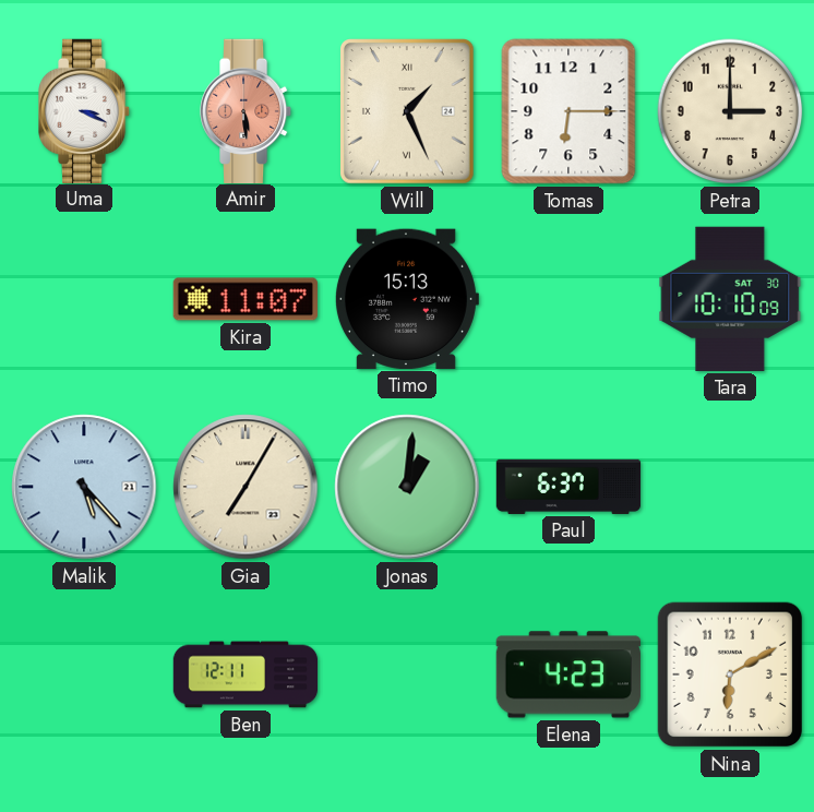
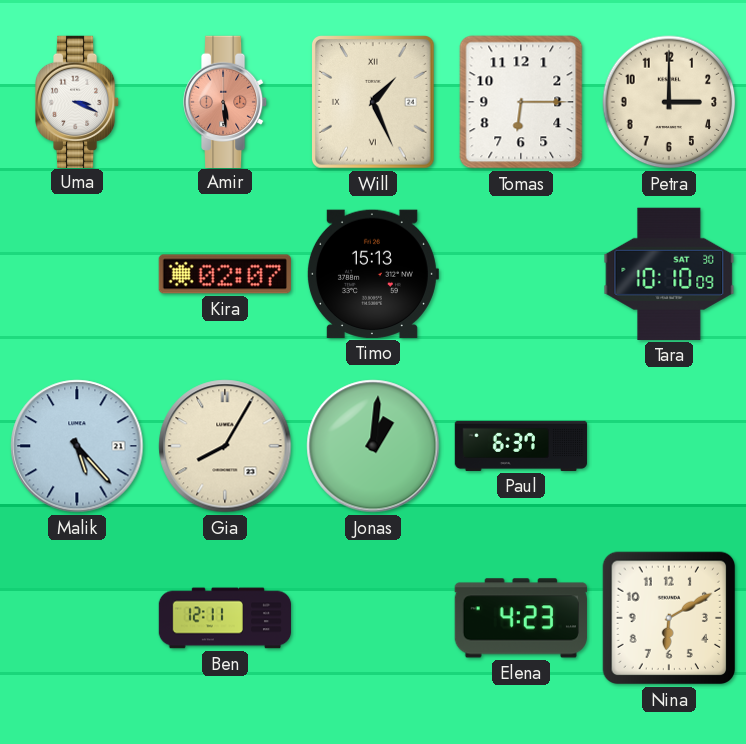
Kira: 11:07 -> 02:07 (225, 274)
Gia: 7:05 -> 8:05 (225, 446)
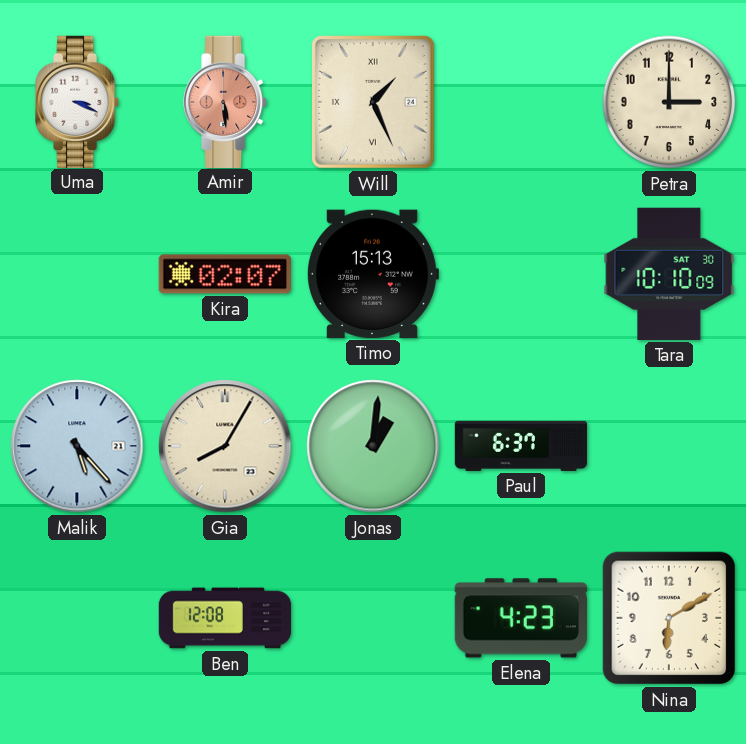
Tomas: 6:15 -> none (521, 102)
Ben: 12:11 -> 12:08 (225, 618)
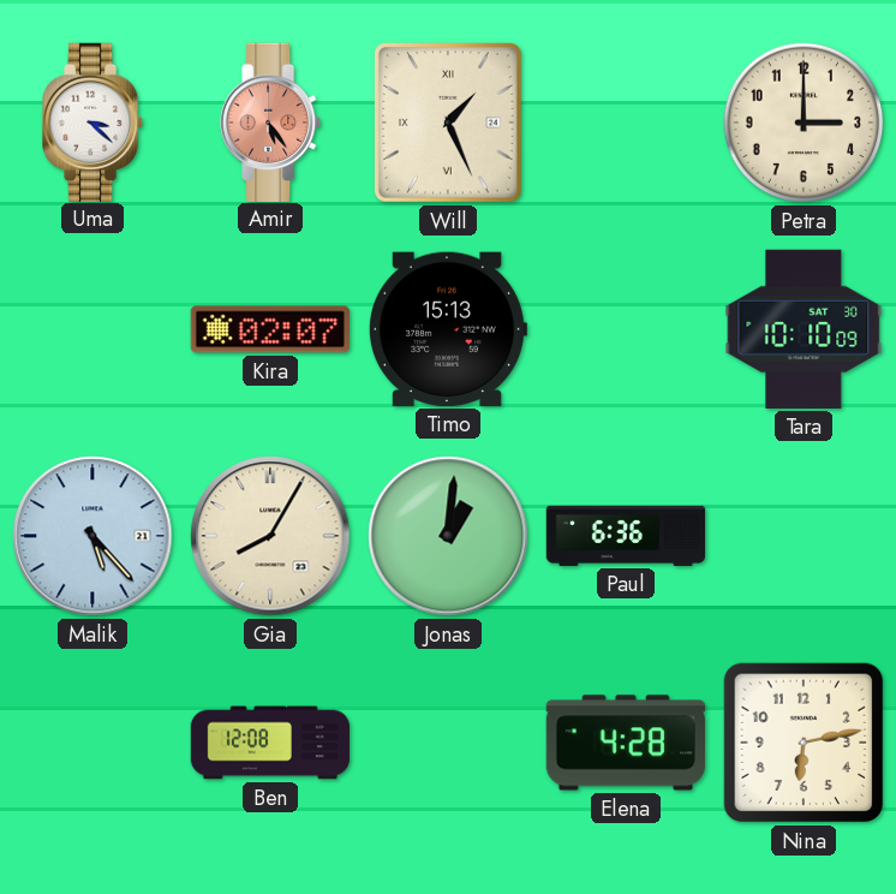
Uma: 3:19 -> 3:22 (94, 121)
Amir: 5:29 -> 5:24 (271, 121)
Paul: 6:37 -> 6:36 (626, 536)
Elena: 4:23 -> 4:28 (626, 743)
Nina: 6:10 -> 6:13 (804, 743)
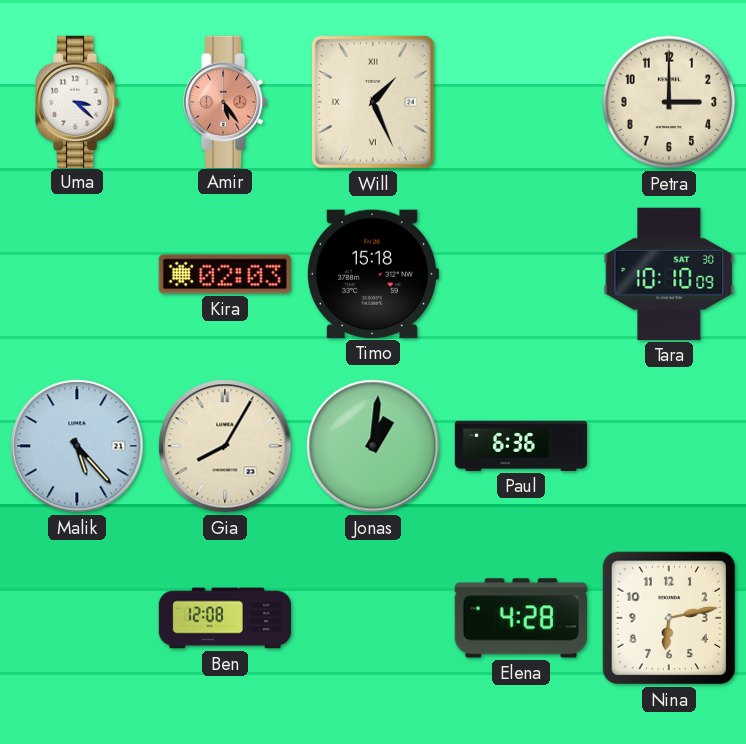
Kira: 02:07 -> 02:03 (225, 274)
Timo: 15:13 -> 15:18 (372, 274)
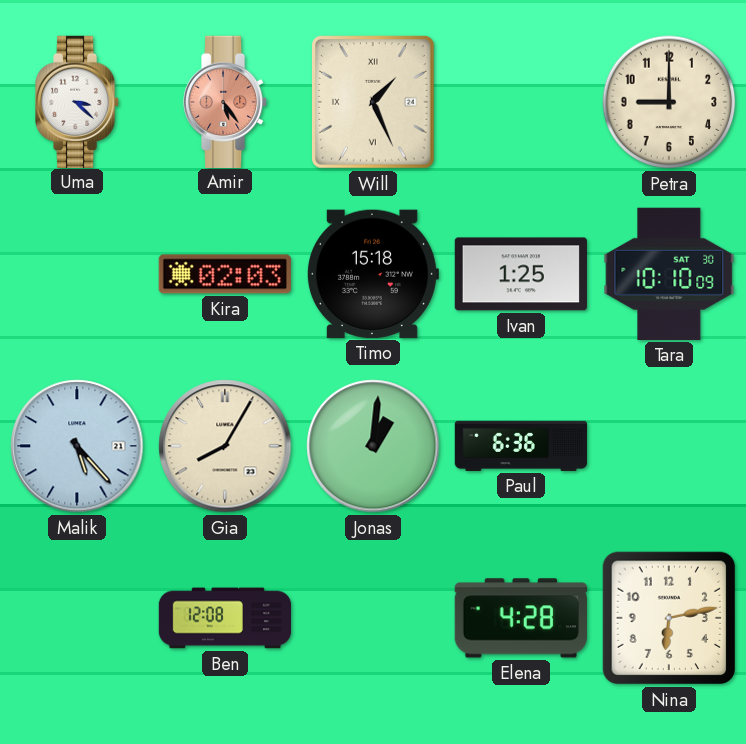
Petra: 3:00 -> 9:00 (669, 102)
Ivan: none -> 1:25 (521, 274)
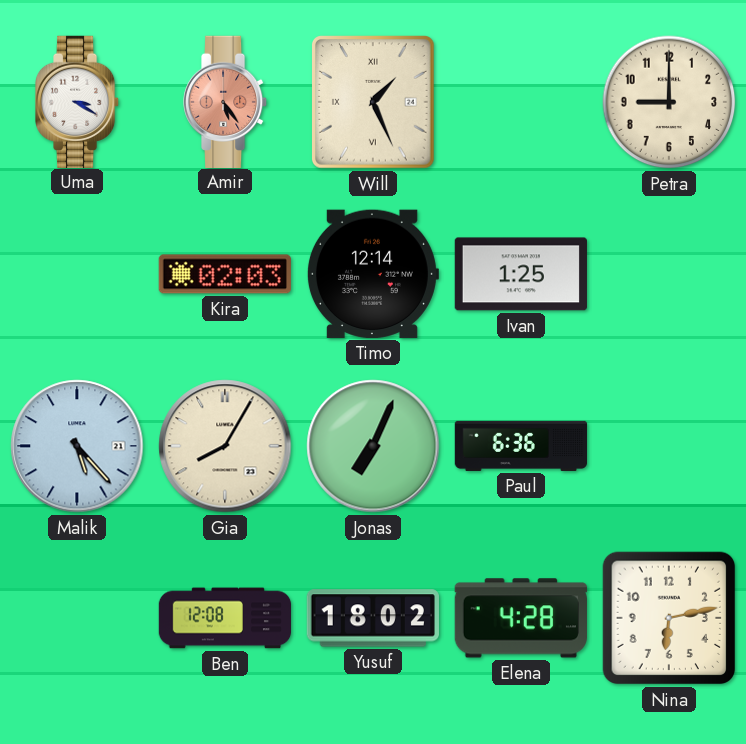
Uma: 3:22 -> 3:20 (78, 101)
Timo: 15:18 -> 12:14 (372, 274)
Tara: 10:10 -> none (669, 274)
Jonas: 1:01 -> 7:04 (373, 446)
Yusuf: none -> 18:02 (373, 618)
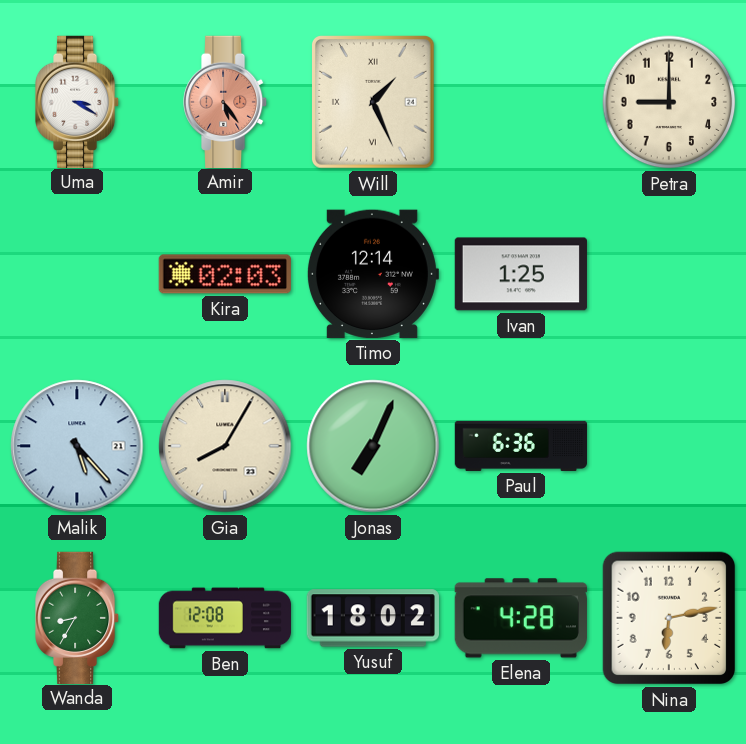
Wanda: none -> 8:35 (78, 617)
